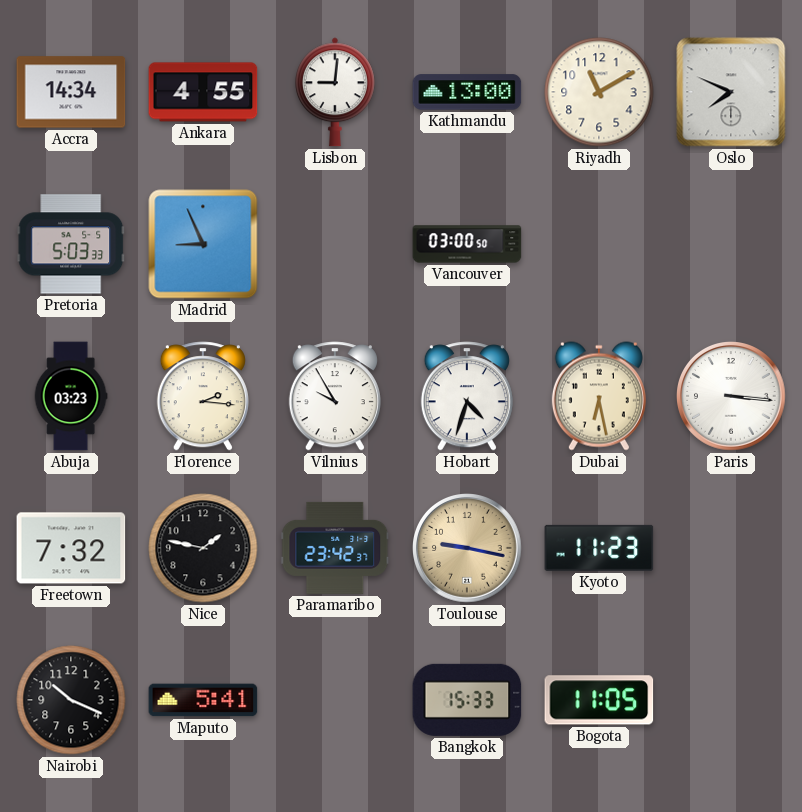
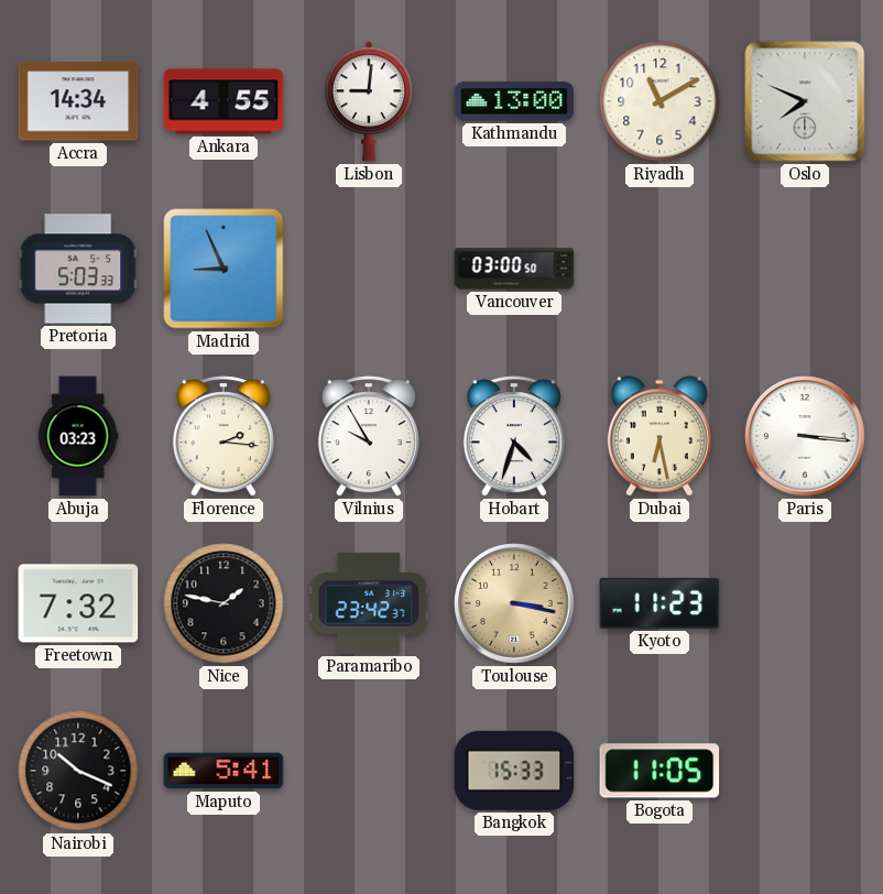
Toulouse: 9:17 -> 3:17 (514, 603)
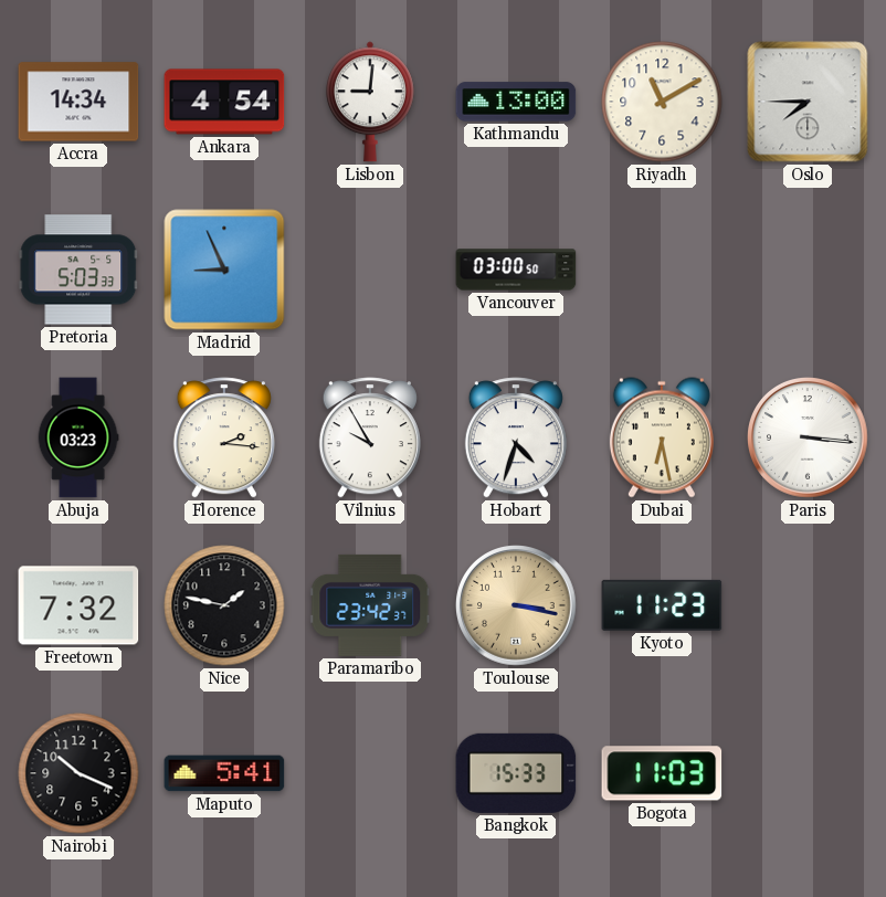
Ankara: 4:55 -> 4:54 (224, 102)
Oslo: 7:49 -> 7:45 (808, 102)
Bogota: 11:05 -> 11:03 (662, 773)
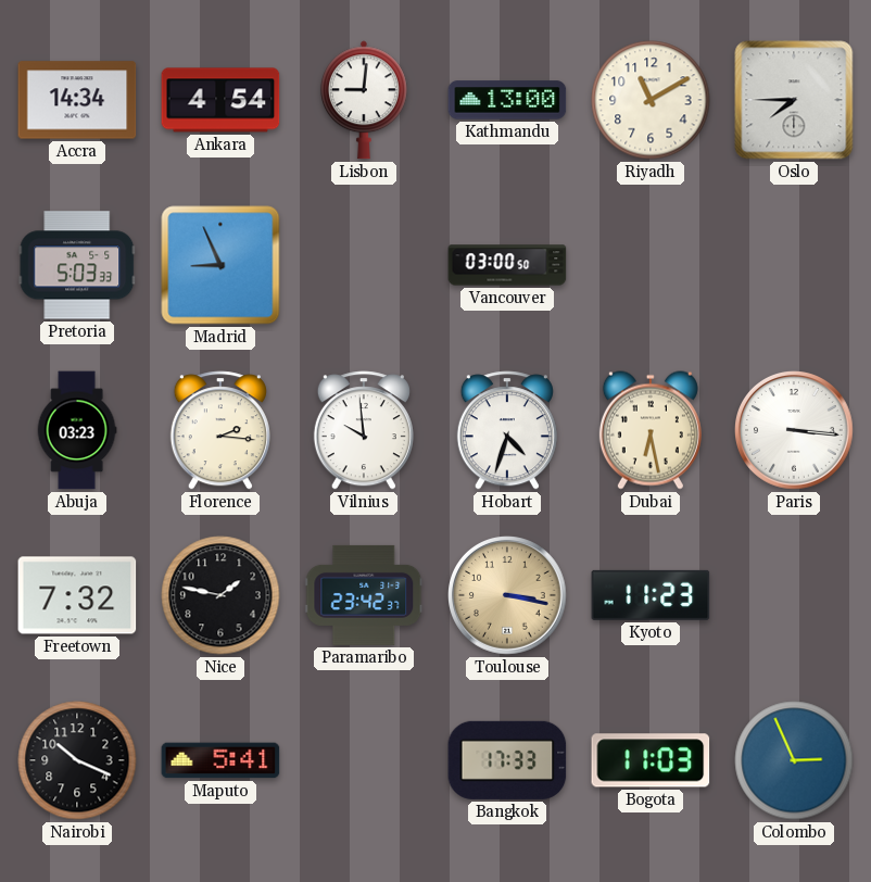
Vilnius: 9:55 -> 9:59 (364, 430)
Bangkok: 15:33 -> 17:33 (507, 760)
Colombo: none -> 2:56 (794, 760)
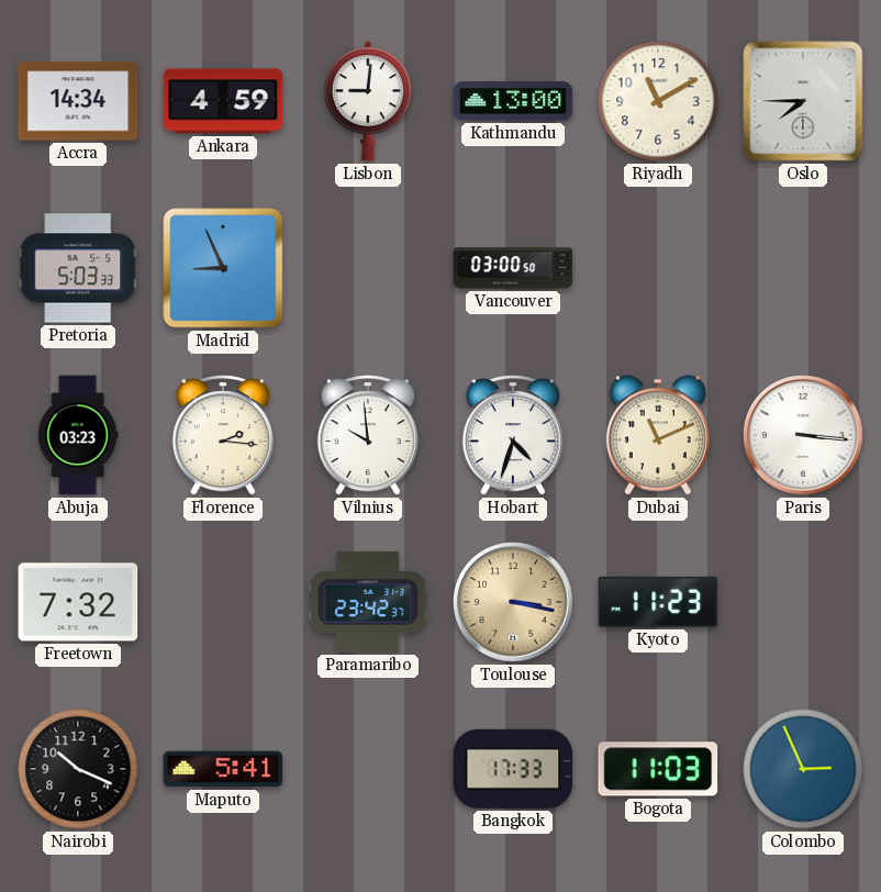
Ankara: 4:54 -> 4:59 (223, 101)
Dubai: 6:28 -> 11:11 (658, 435)
Nice: 1:47 -> none (220, 595)
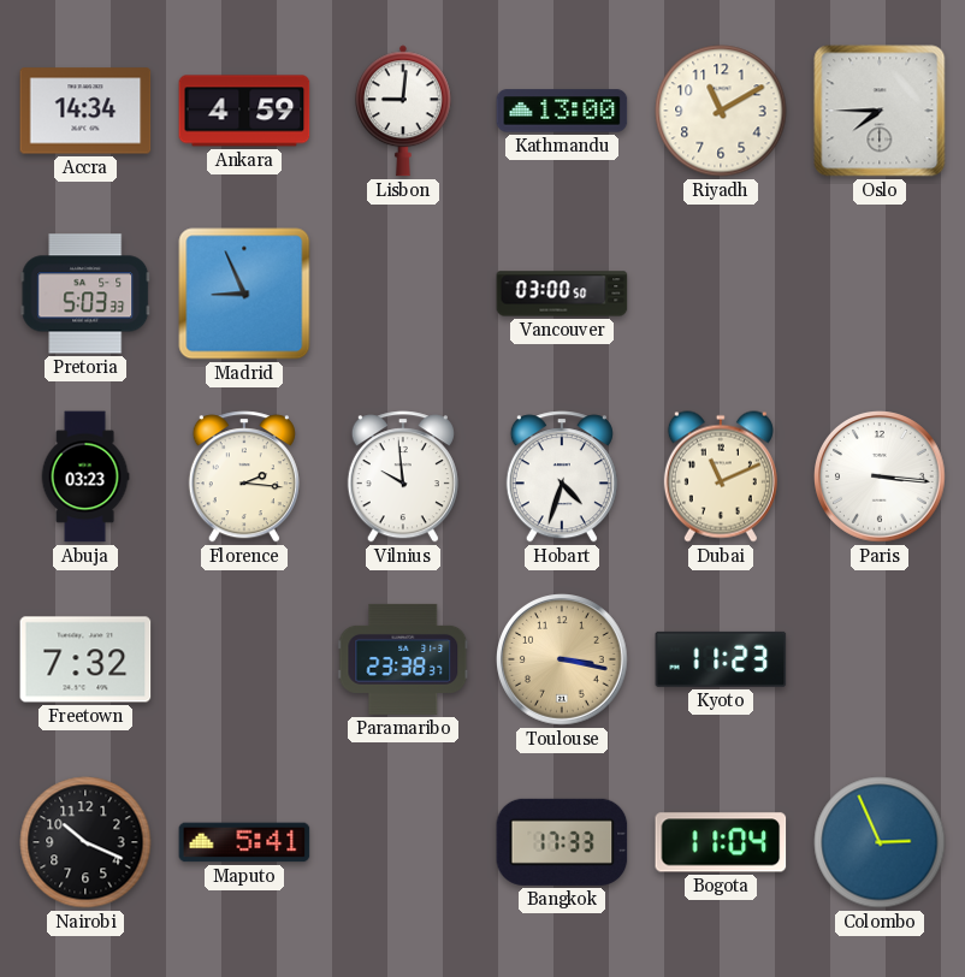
Paramaribo: 23:42 -> 23:38 (403, 659)
Bogota: 11:03 -> 11:04 (721, 842)
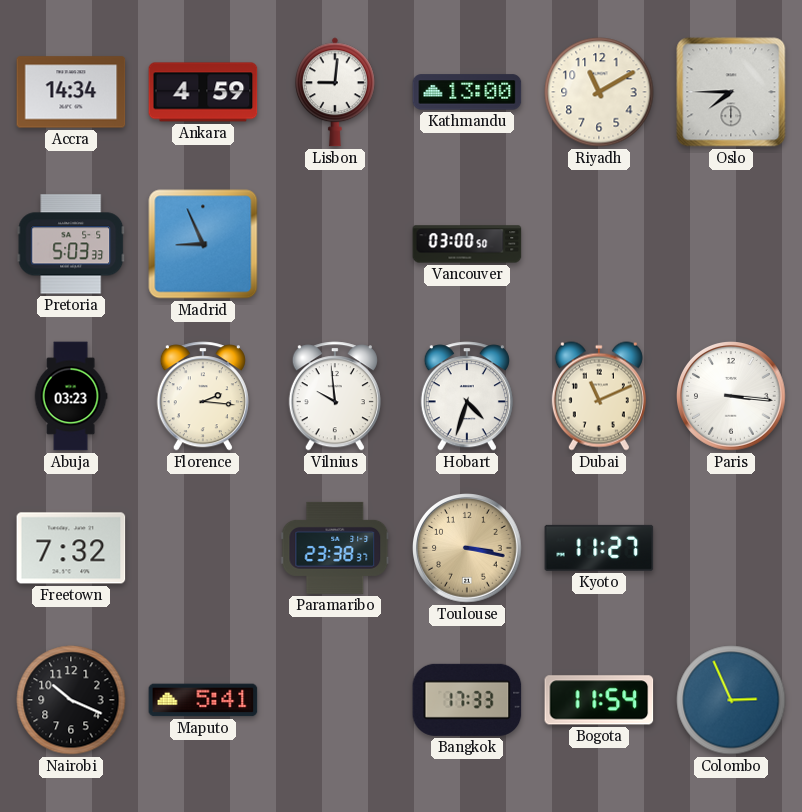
Kyoto: 11:23 -> 11:27 (599, 548)
Bogota: 11:04 -> 11:54 (599, 700)
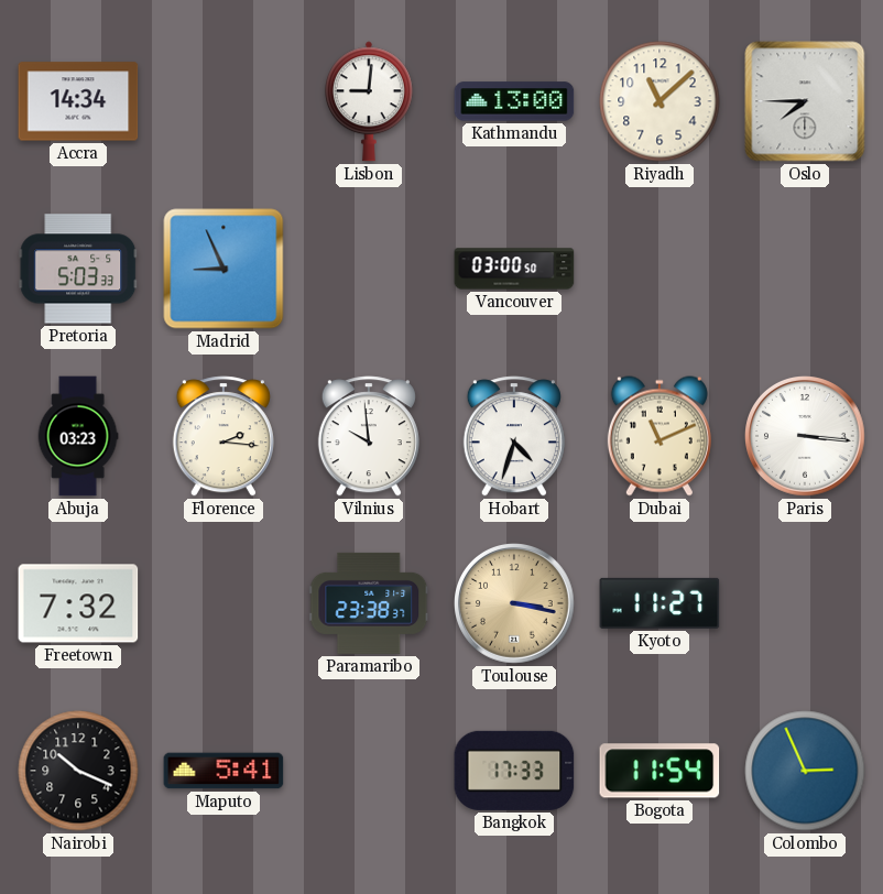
Ankara: 4:59 -> none (203, 92)
Riyadh: 11:10 -> 11:08 (659, 101)
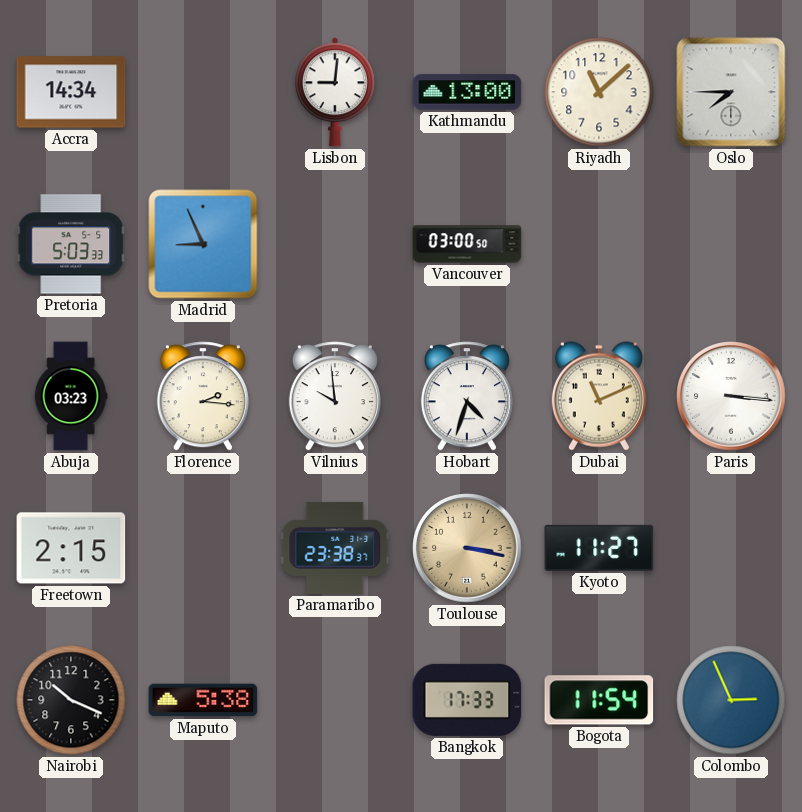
Freetown: 7:32 -> 2:15 (71, 548)
Maputo: 5:41 -> 5:38 (203, 700)
